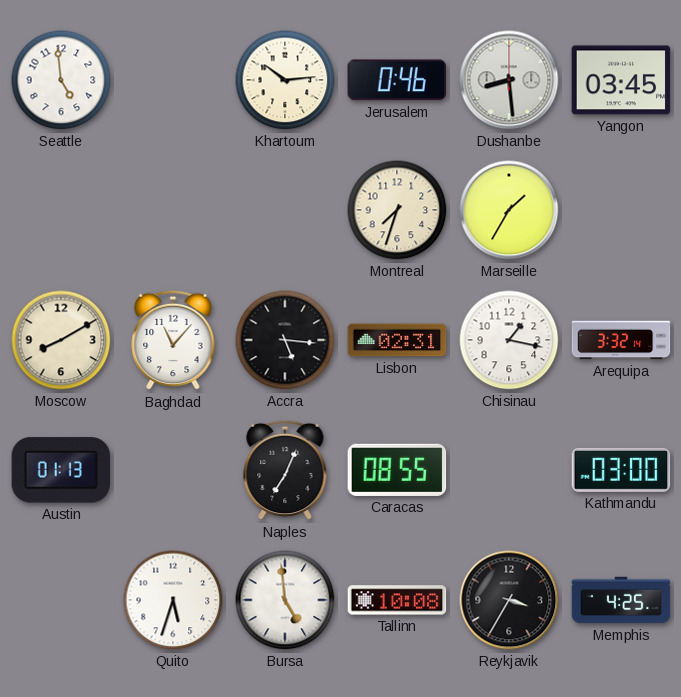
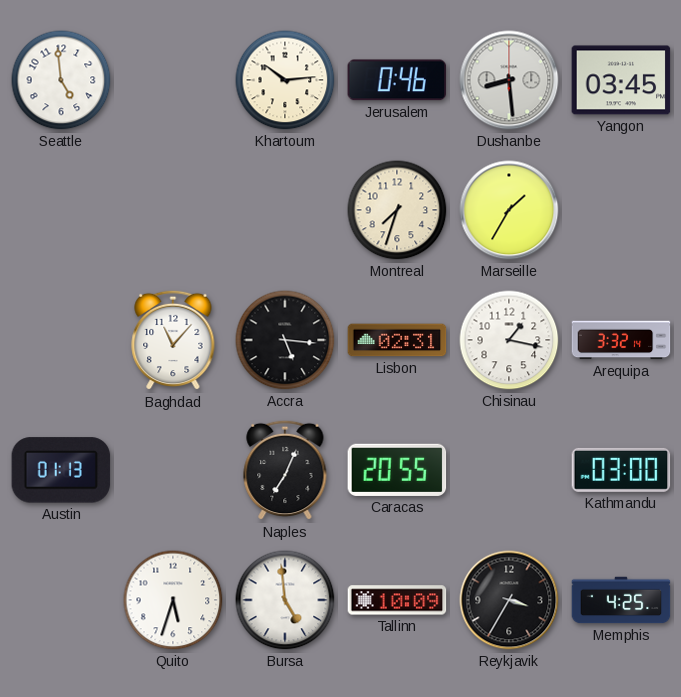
Moscow: 8:10 -> none (61, 340)
Caracas: 08:55 -> 20:55 (397, 470)
Tallinn: 10:08 -> 10:09 (397, 600)
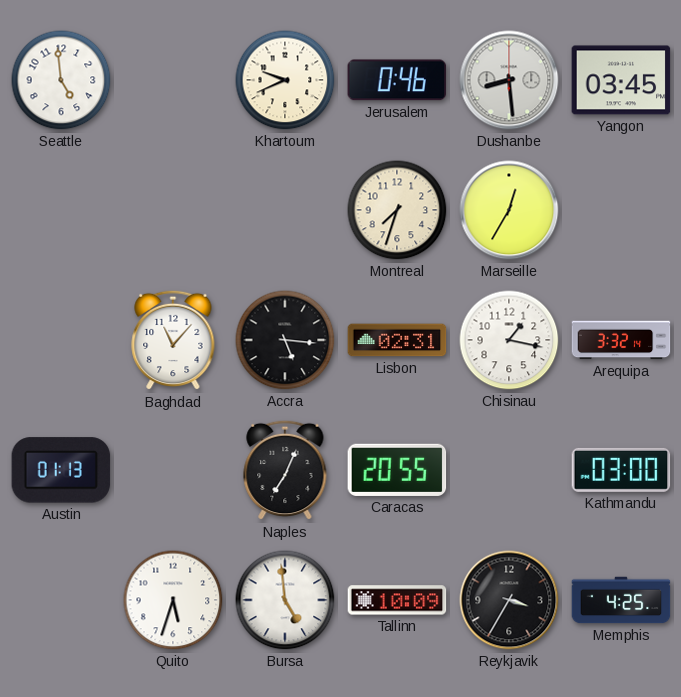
Khartoum: 10:14 -> 9:41 (285, 80)
Marseille: 1:35 -> 12:35 (509, 210)
